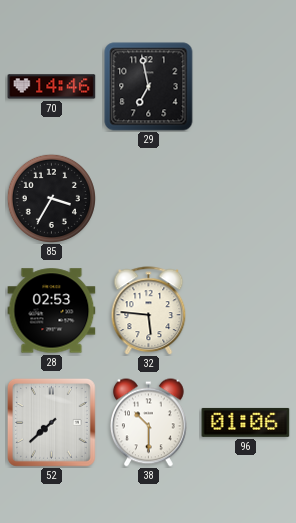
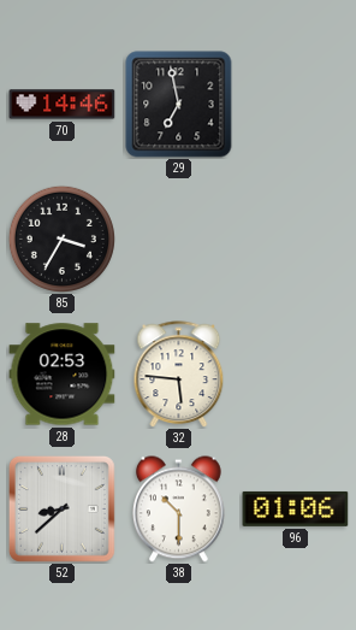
52: 7:38 -> 8:38 (63, 510)
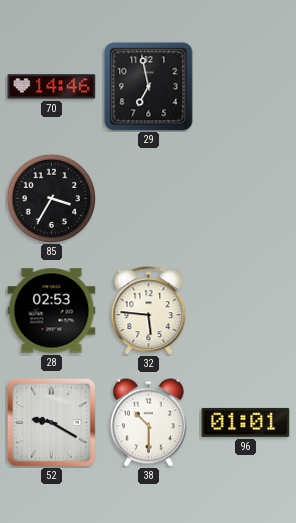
52: 8:38 -> 9:20 (52, 423)
96: 01:06 -> 01:01 (246, 422)
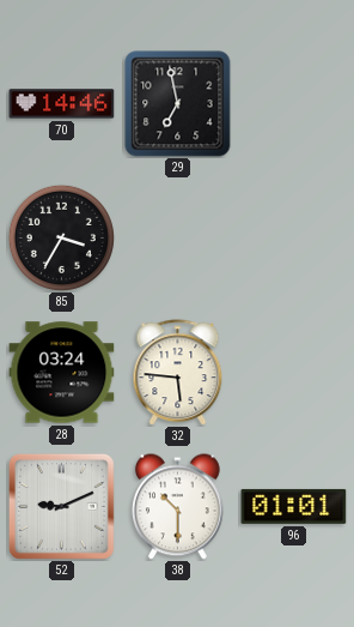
28: 02:53 -> 03:24 (62, 373)
52: 9:20 -> 9:11 (62, 507)
